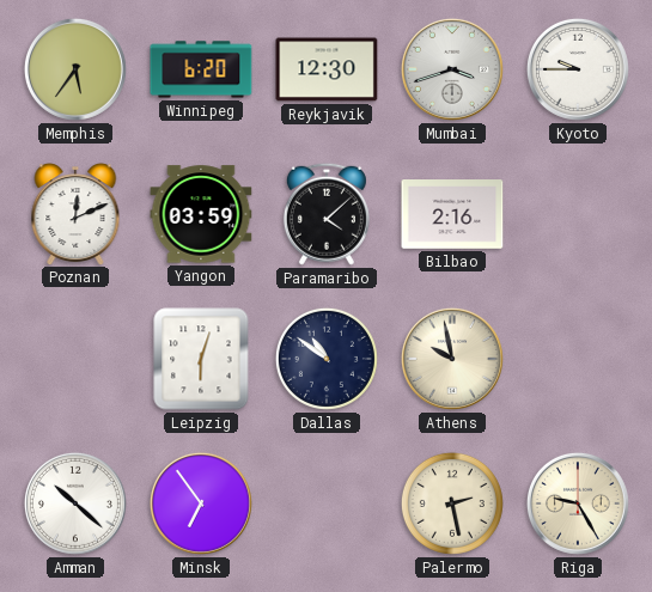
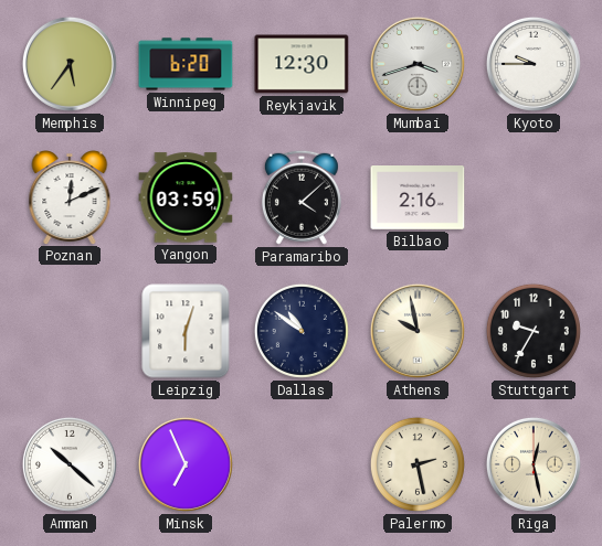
Stuttgart: none -> 9:35 (534, 331)
Minsk: 6:54 -> 6:56 (186, 464)
Riga: 9:25 -> 12:28 (534, 464)
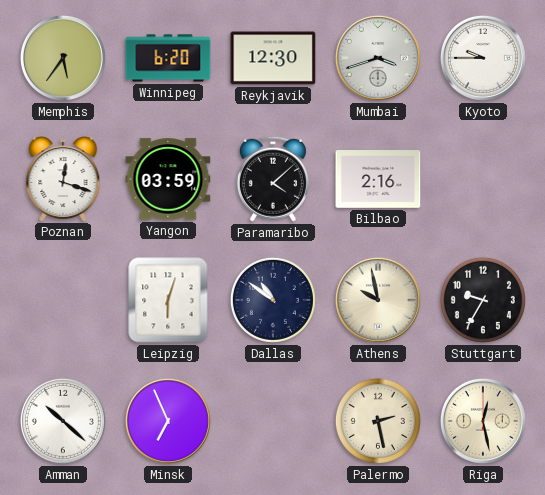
Poznan: 12:11 -> 12:18 (63, 179)
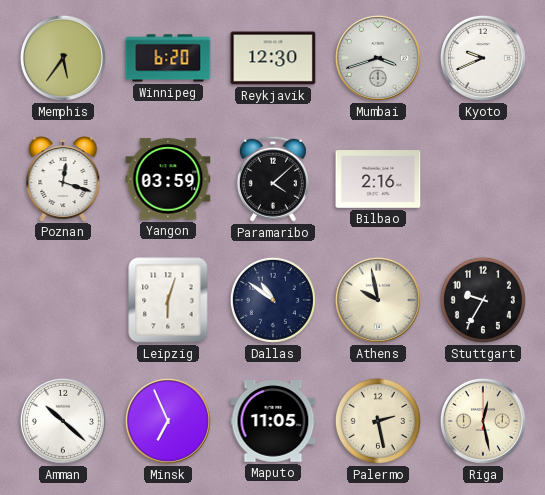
Kyoto: 9:45 -> 9:41 (483, 58)
Maputo: none -> 11:05 (273, 421)
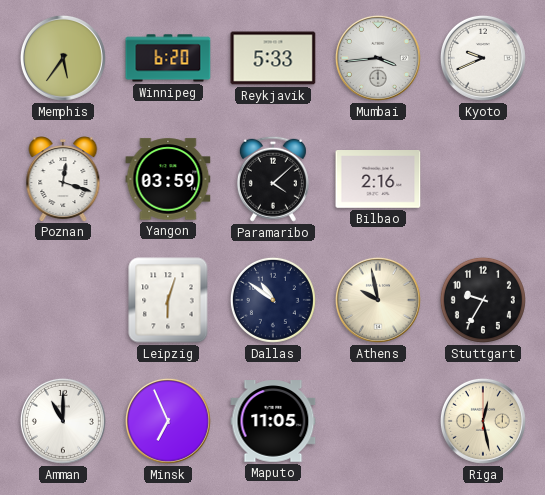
Reykjavik: 12:30 -> 5:33 (273, 58)
Mumbai: 3:42 -> 3:44 (378, 58)
Amman: 10:22 -> 11:00 (63, 421)
Palermo: 2:28 -> none (378, 421)
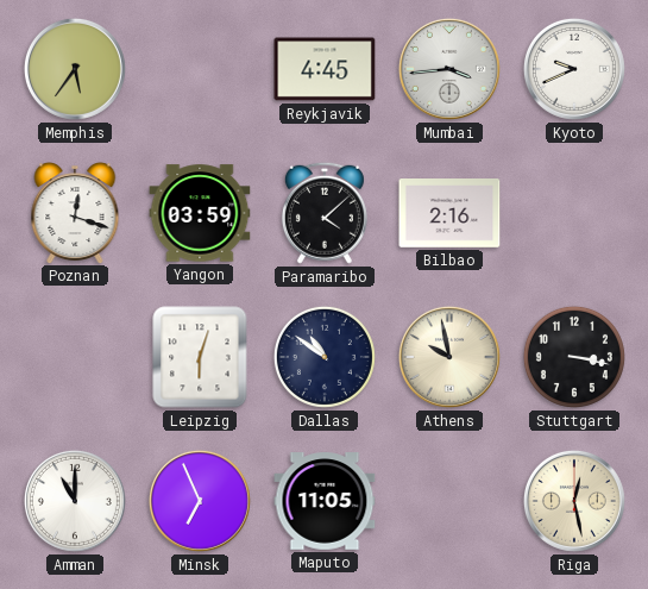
Winnipeg: 6:20 -> none (168, 58)
Reykjavik: 5:33 -> 4:45 (325, 69)
Stuttgart: 9:35 -> 3:17 (574, 357)
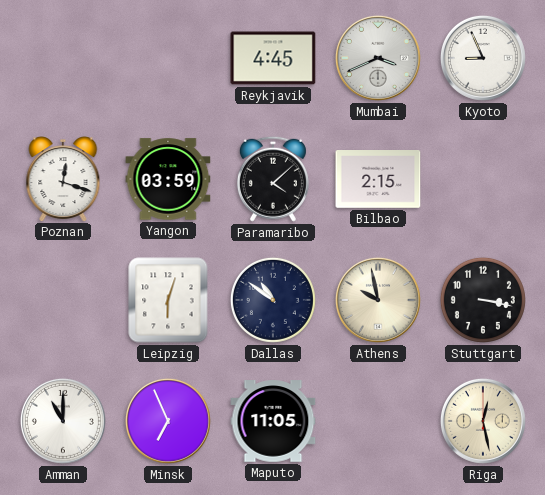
Memphis: 5:36 -> none (75, 69)
Mumbai: 3:44 -> 3:41 (378, 58)
Kyoto: 9:41 -> 8:56 (483, 58)
Bilbao: 2:16 -> 2:15 (378, 180)
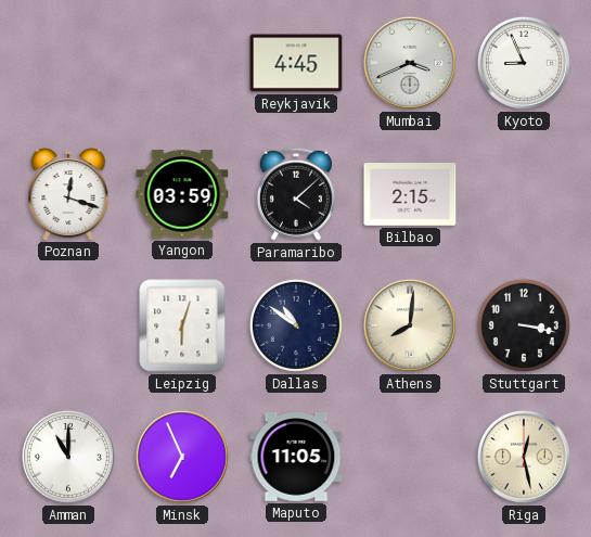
Athens: 9:58 -> 8:01 (410, 325)
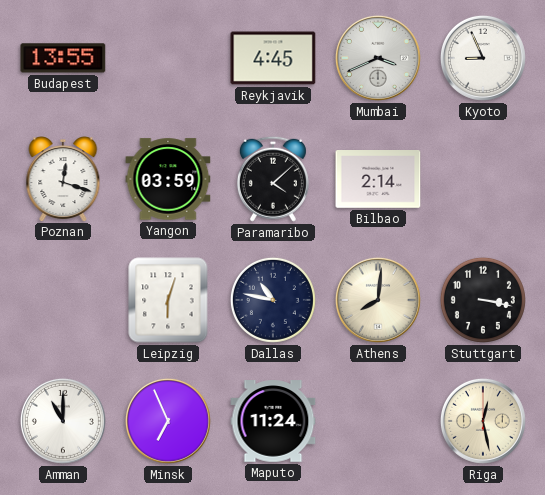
Budapest: none -> 13:55 (63, 58)
Bilbao: 2:15 -> 2:14 (378, 180)
Dallas: 10:51 -> 10:47 (273, 300)
Maputo: 11:05 -> 11:24 (273, 421)
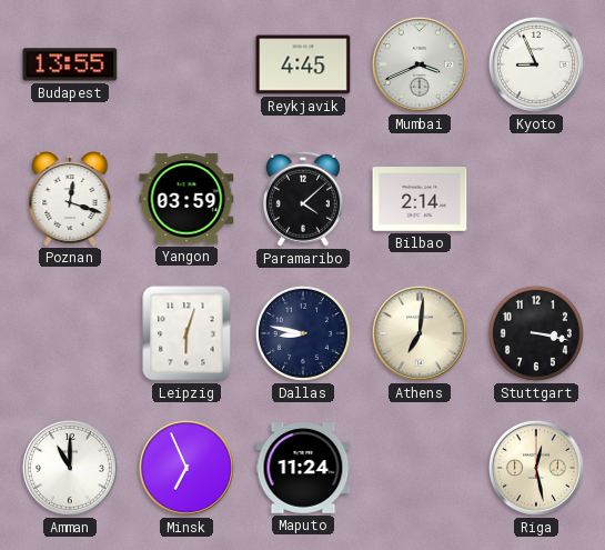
Dallas: 10:47 -> 8:47 (303, 333)
Athens: 8:01 -> 7:01 (420, 333)
